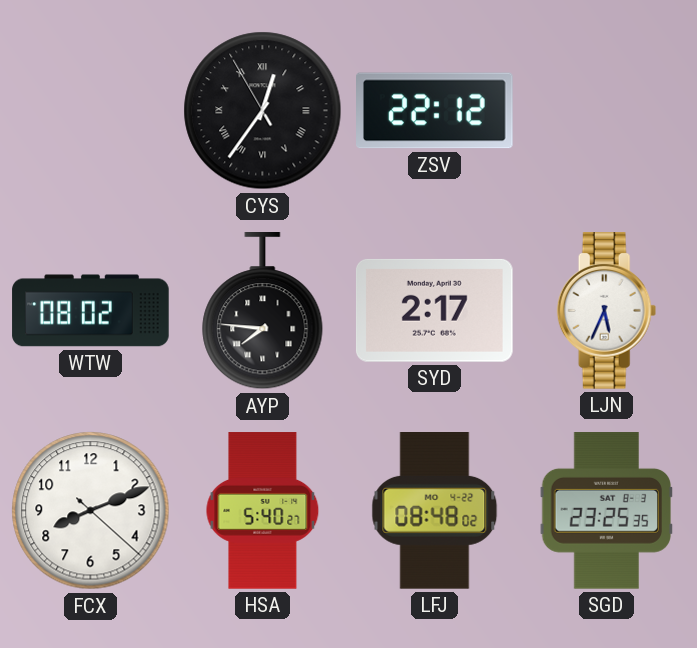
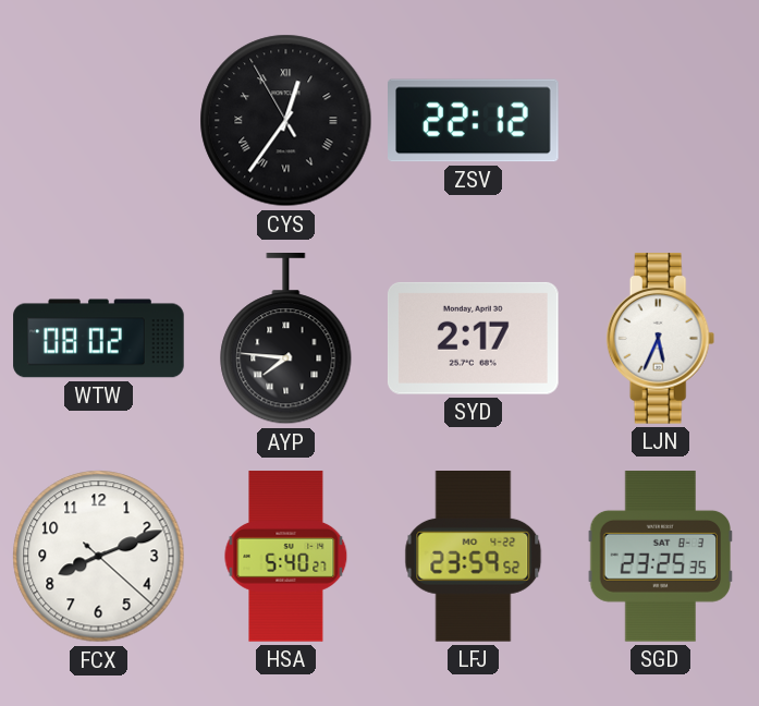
LFJ: 08:48 -> 23:59 (474, 557)
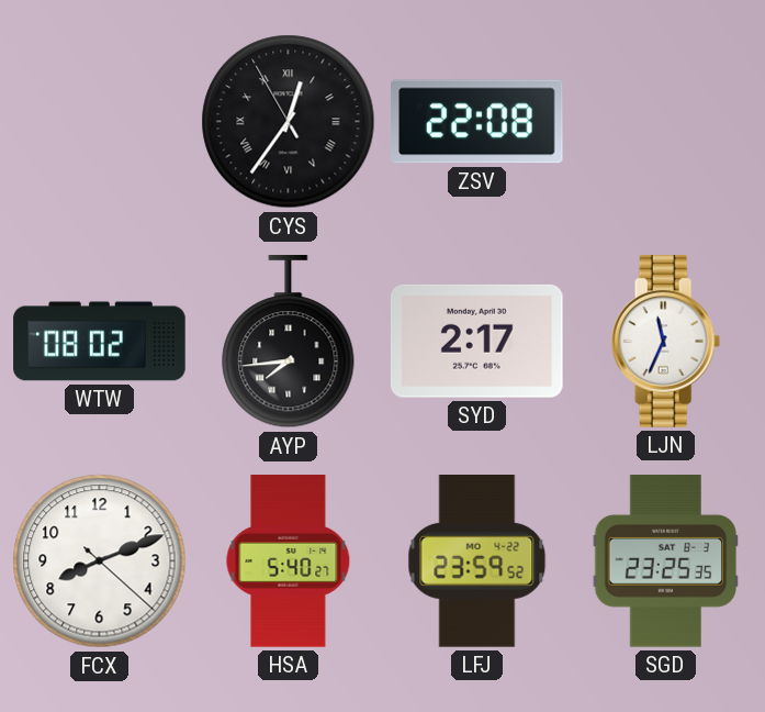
ZSV: 22:12 -> 22:08 (477, 122)
AYP: 7:46 -> 7:44 (289, 343)
LJN: 5:34 -> 11:34 (666, 342)
